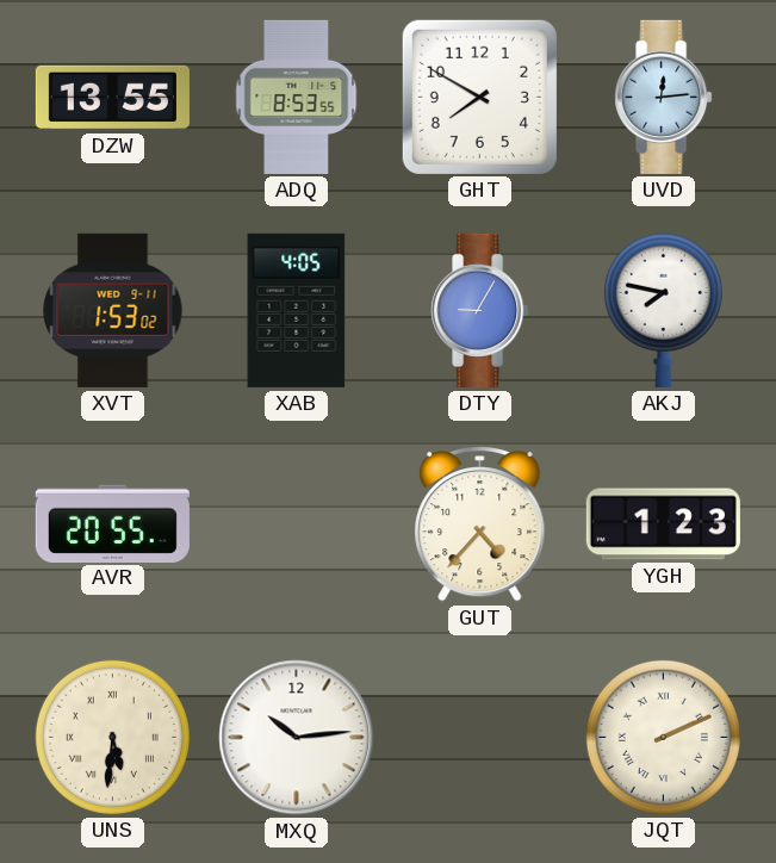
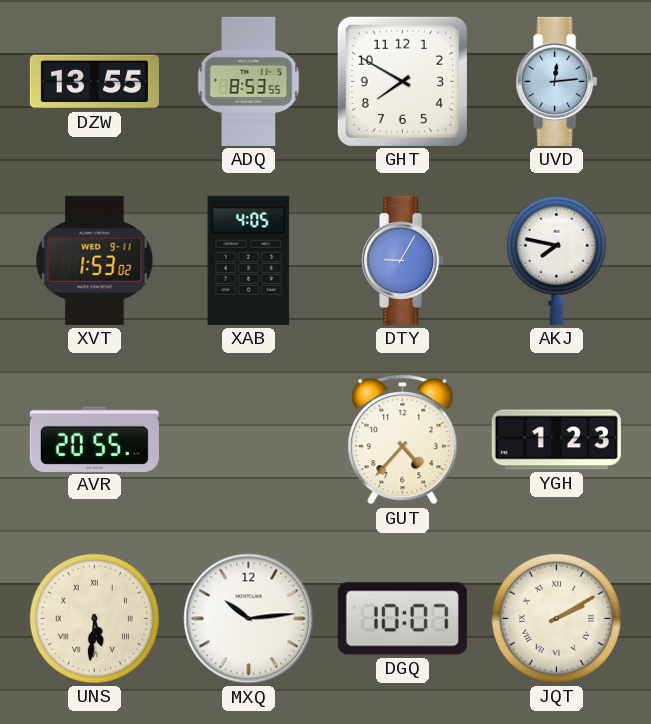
DGQ: none -> 10:07 (402, 619)
JQT: 2:11 -> 2:10 (556, 618)
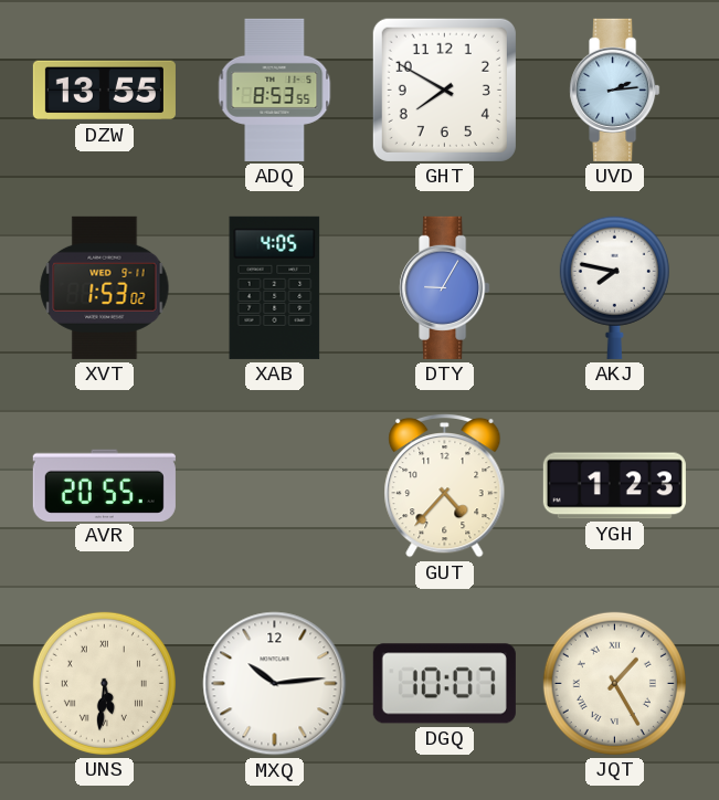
UVD: 12:14 -> 2:14 (615, 90)
JQT: 2:10 -> 1:25 (614, 683)
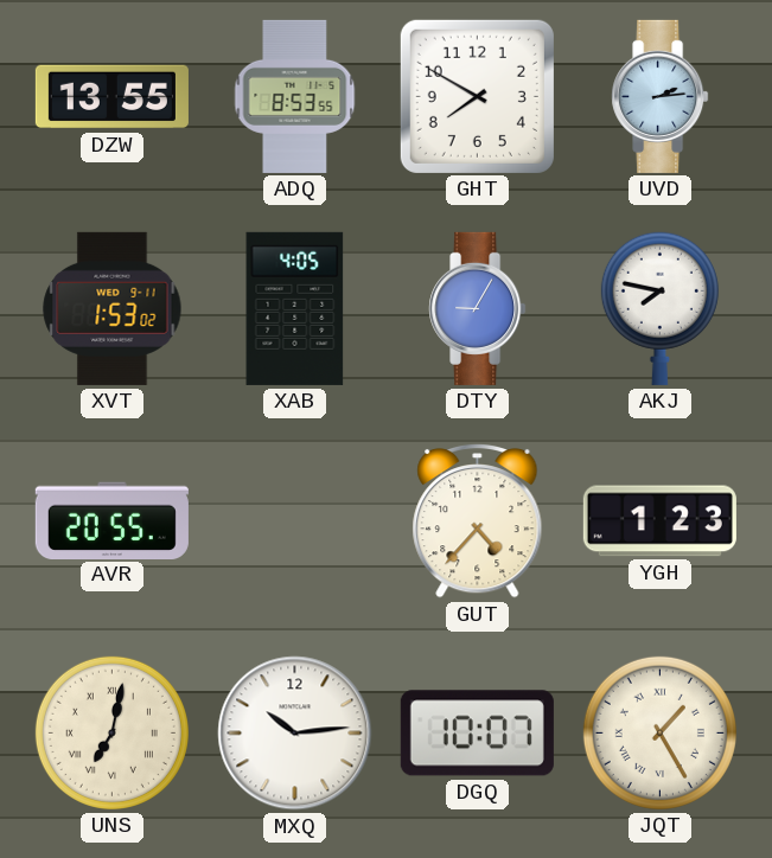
UNS: 5:31 -> 7:02 (111, 732)
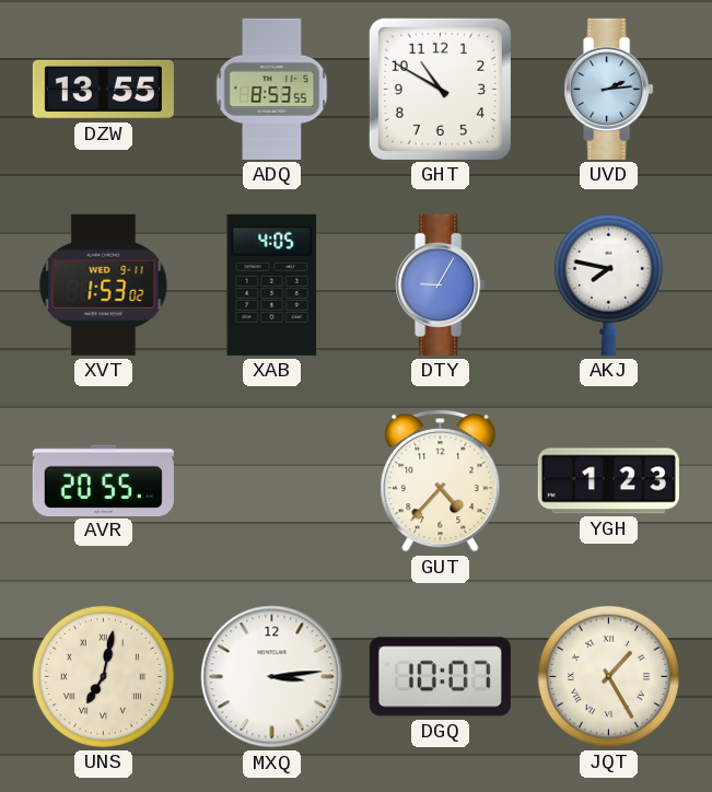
GHT: 7:50 -> 10:50 (440, 89)
MXQ: 10:14 -> 3:14 (272, 677)
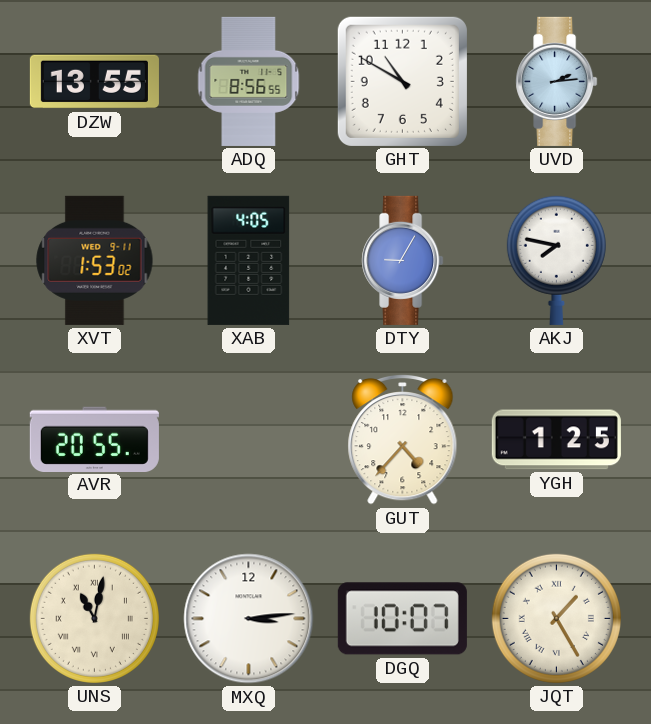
ADQ: 8:53 -> 8:56 (249, 81)
YGH: 1:23 -> 1:25 (556, 440)
UNS: 7:02 -> 11:02 (94, 618)
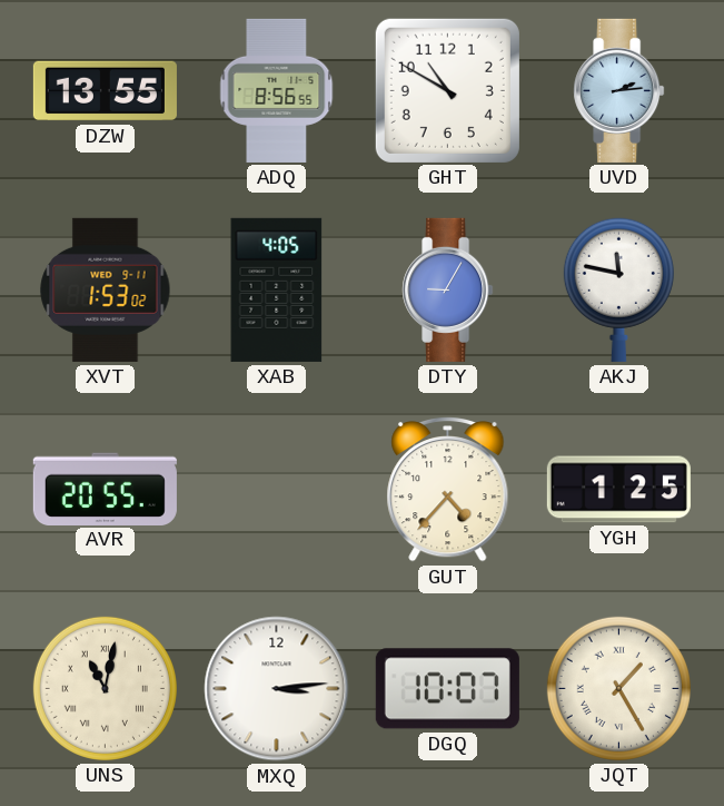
AKJ: 7:47 -> 11:47 (618, 289)
